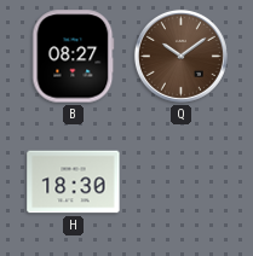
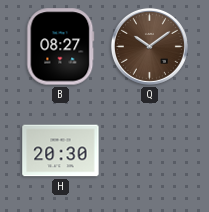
H: 18:30 -> 20:30 (61, 151)
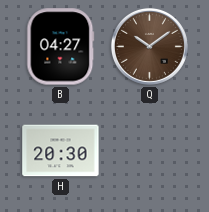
B: 08:27 -> 04:27 (61, 47)
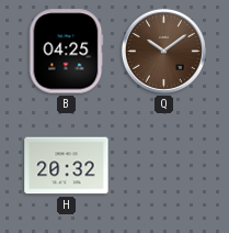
B: 04:27 -> 04:25 (67, 52)
H: 20:30 -> 20:32 (67, 166)
